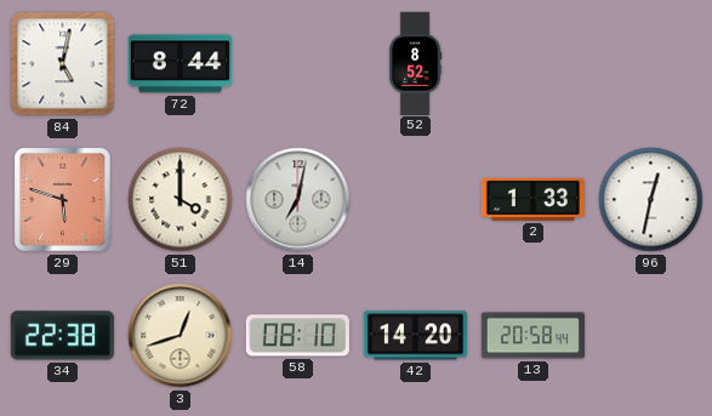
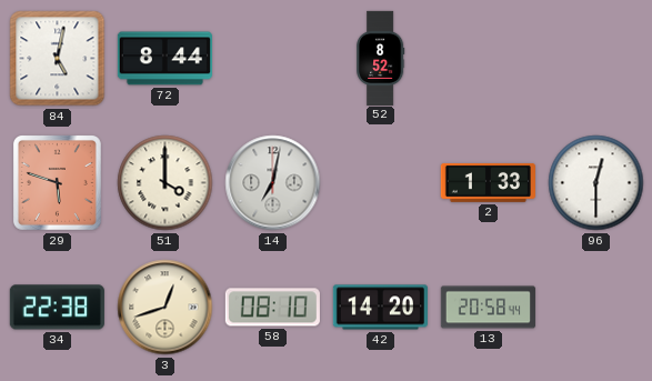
96: 12:32 -> 12:30 (596, 183)
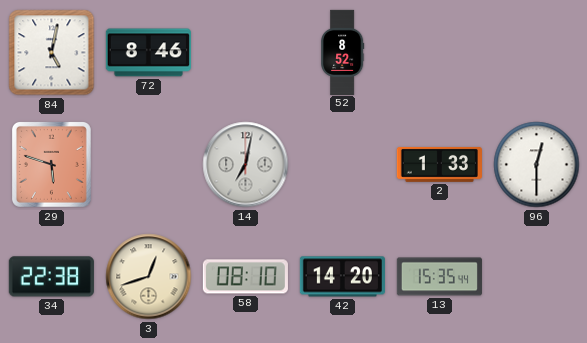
72: 8:44 -> 8:46 (148, 53)
51: 4:00 -> none (165, 183)
13: 20:58 -> 15:35 (439, 277)
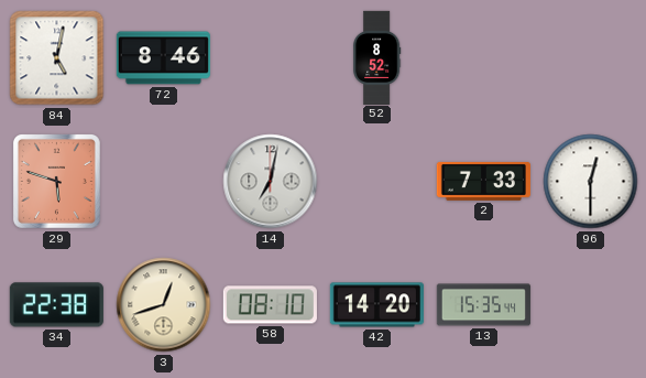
2: 1:33 -> 7:33 (483, 181)
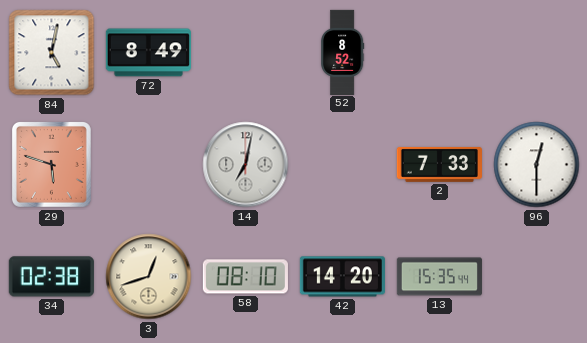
72: 8:46 -> 8:49 (148, 53)
34: 22:38 -> 02:38 (51, 277)
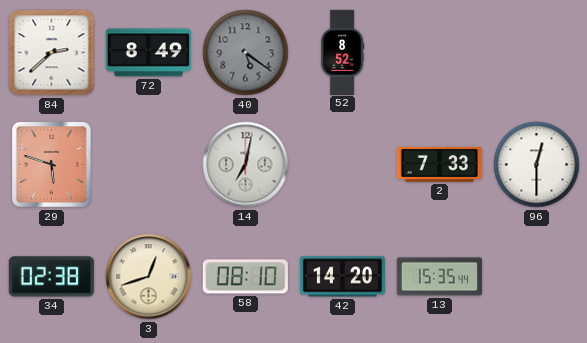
84: 5:02 -> 2:38 (52, 53)
40: none -> 5:21 (246, 53)
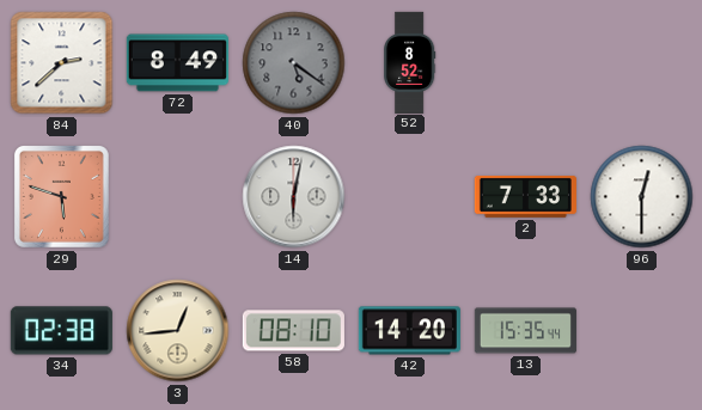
14: 7:02 -> 6:02 (294, 197)
3: 12:42 -> 12:44 (178, 331)
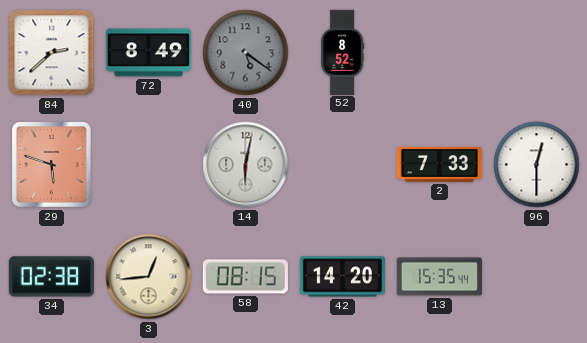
58: 08:10 -> 08:15 (245, 277)
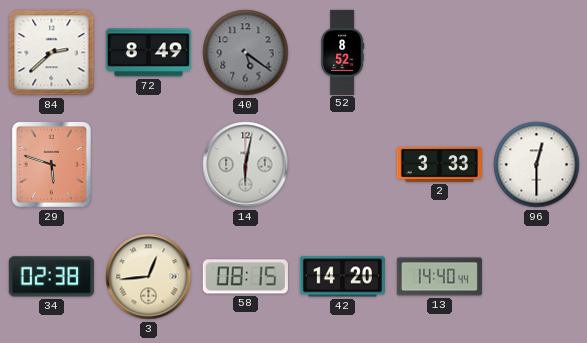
2: 7:33 -> 3:33 (439, 164)
13: 15:35 -> 14:40 (439, 277)
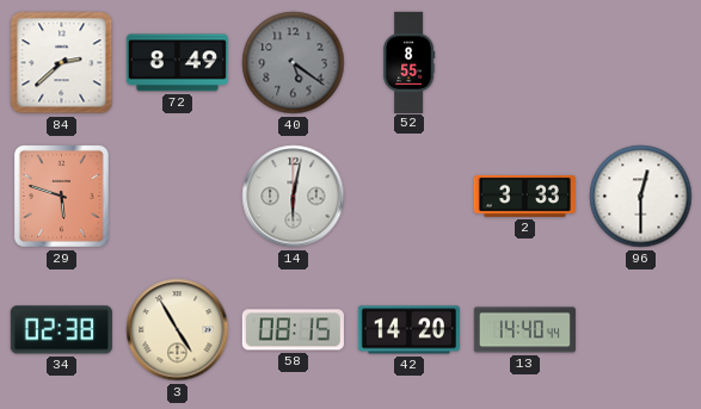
52: 8:52 -> 8:55 (410, 62)
3: 12:44 -> 4:55 (178, 330)
